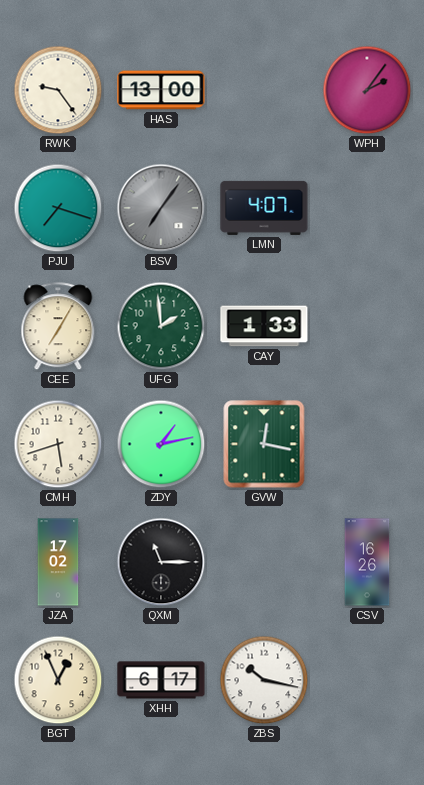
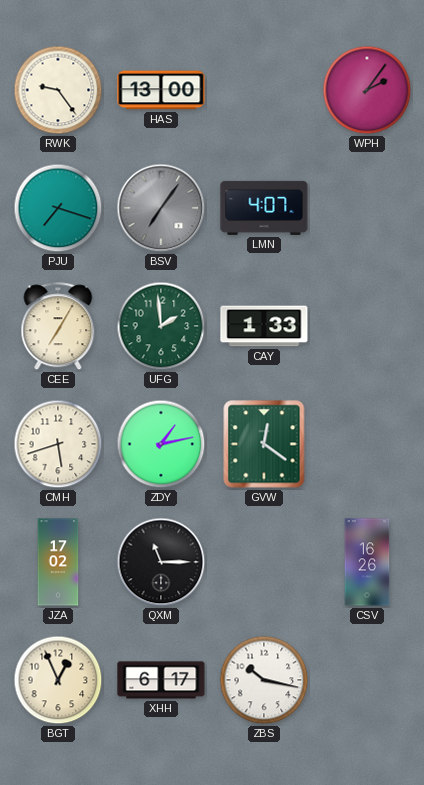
GVW: 12:17 -> 12:21 (264, 444)
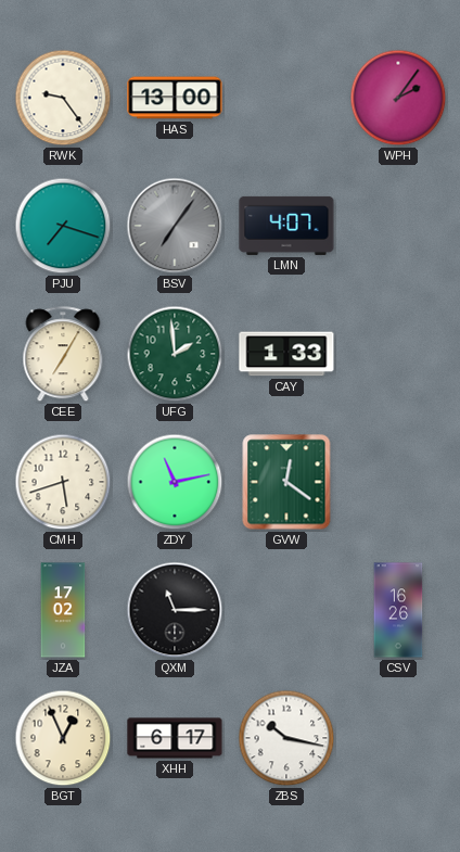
ZDY: 1:13 -> 11:13 (175, 482)
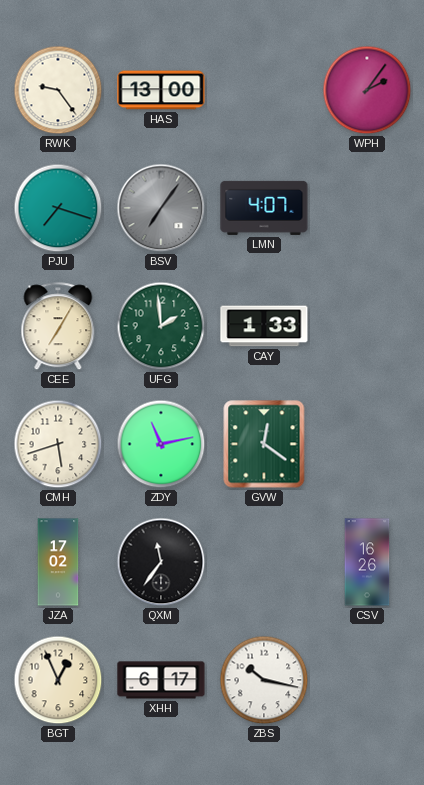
QXM: 11:15 -> 11:36 (161, 562)
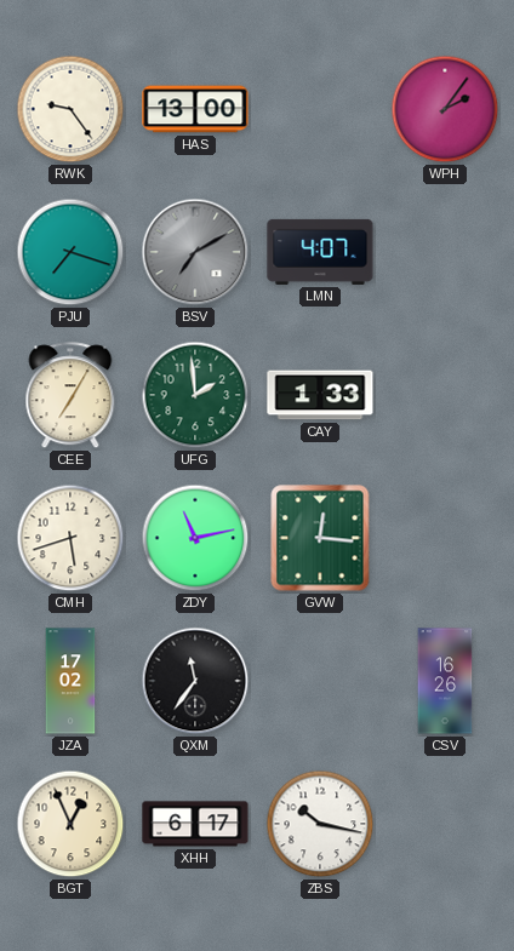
BSV: 7:06 -> 7:10 (195, 252)
GVW: 12:21 -> 12:16 (320, 538)
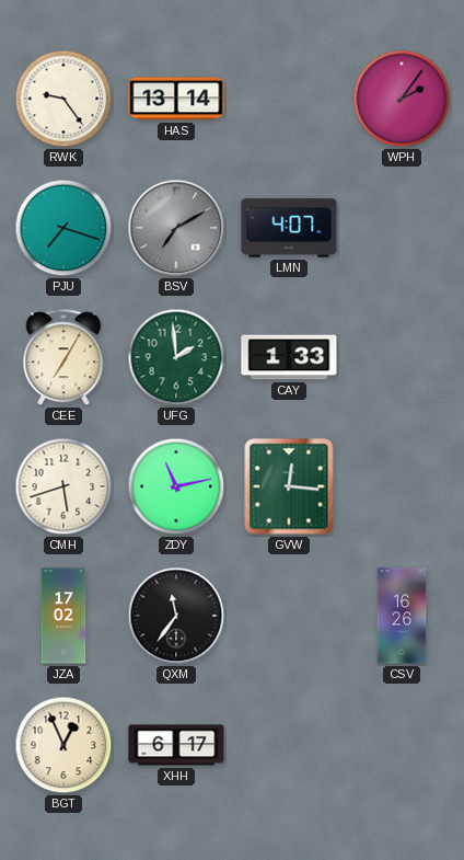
HAS: 13:00 -> 13:14 (176, 99)
ZBS: 10:17 -> none (320, 824)
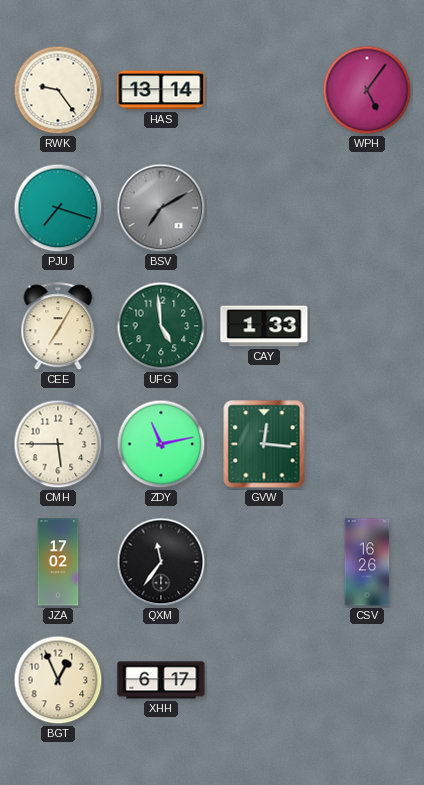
WPH: 2:06 -> 5:06 (367, 90)
LMN: 4:07 -> none (289, 228)
UFG: 1:59 -> 4:59 (161, 326)
CMH: 5:42 -> 5:45 (58, 444)
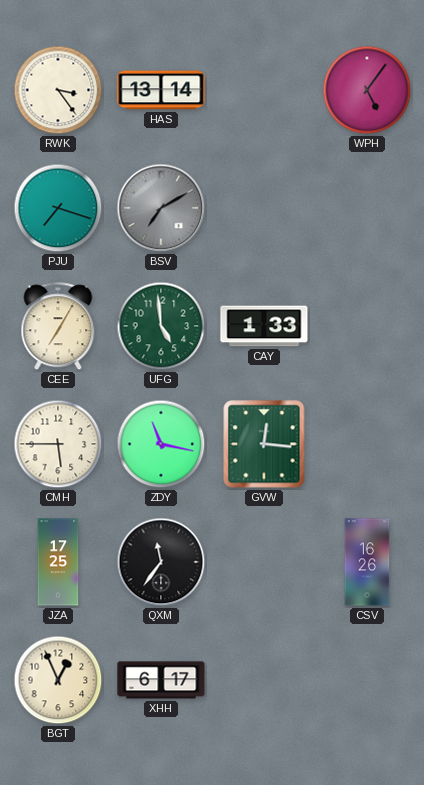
RWK: 9:24 -> 3:24 (58, 90)
ZDY: 11:13 -> 11:17 (161, 444)
JZA: 17:02 -> 17:25 (58, 562)
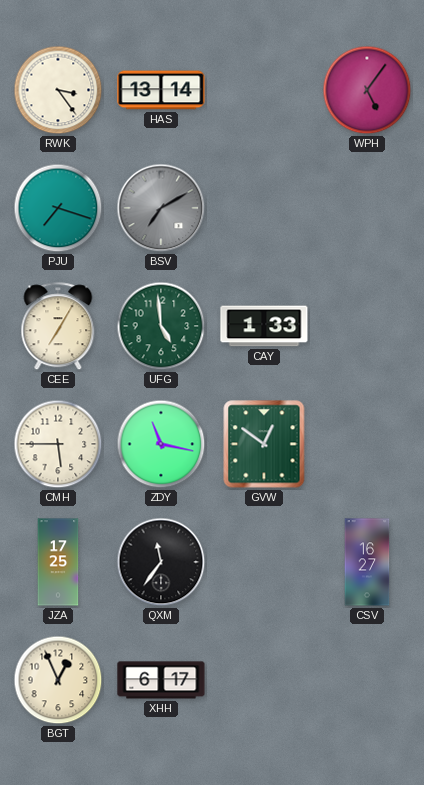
GVW: 12:16 -> 12:51 (264, 444)
CSV: 16:26 -> 16:27 (367, 562)
